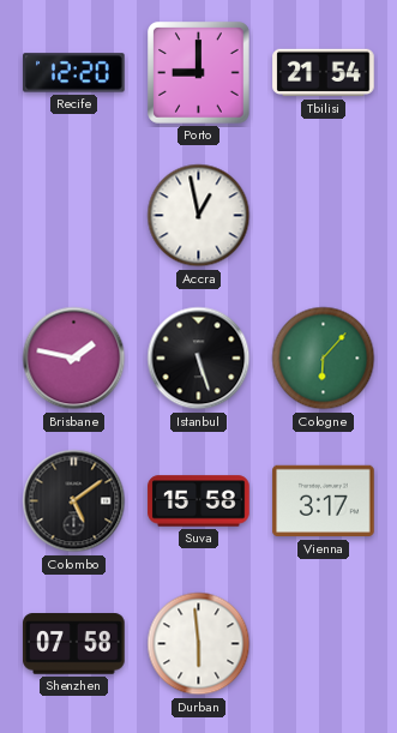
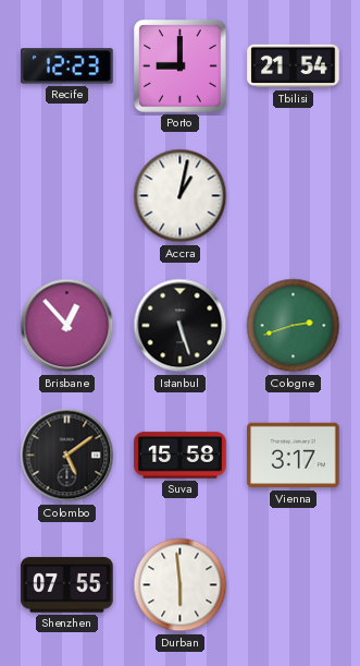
Recife: 12:20 -> 12:23 (67, 66)
Accra: 12:58 -> 1:02 (181, 196)
Brisbane: 1:47 -> 12:53 (67, 326)
Cologne: 6:07 -> 2:42 (294, 326)
Shenzhen: 07:58 -> 07:55 (67, 585)
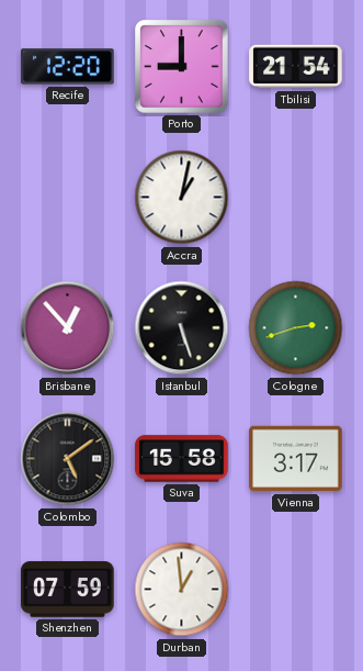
Recife: 12:23 -> 12:20 (68, 67)
Shenzhen: 07:55 -> 07:59 (68, 590)
Durban: 5:59 -> 12:59 (182, 590)
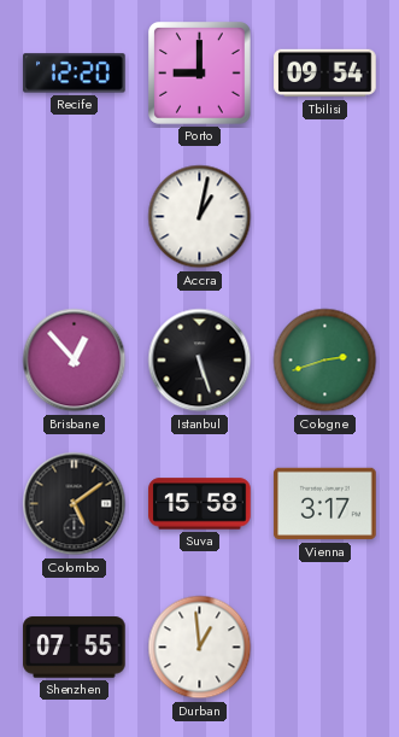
Tbilisi: 21:54 -> 09:54 (325, 74)
Shenzhen: 07:59 -> 07:55 (75, 648)
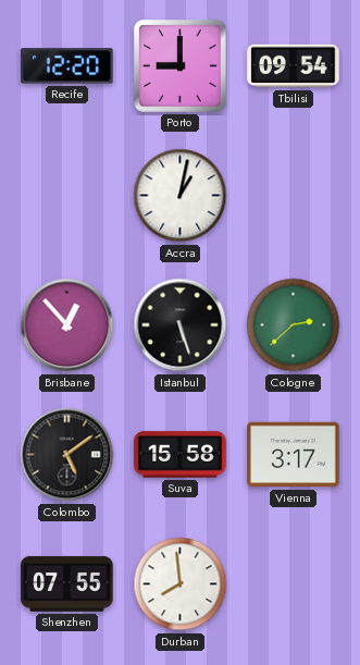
Cologne: 2:42 -> 2:38 (294, 325)
Durban: 12:59 -> 7:59 (181, 584)
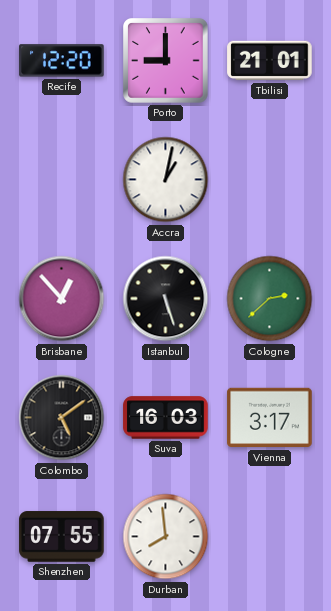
Tbilisi: 09:54 -> 21:01 (270, 61)
Suva: 15:58 -> 16:03 (166, 418)
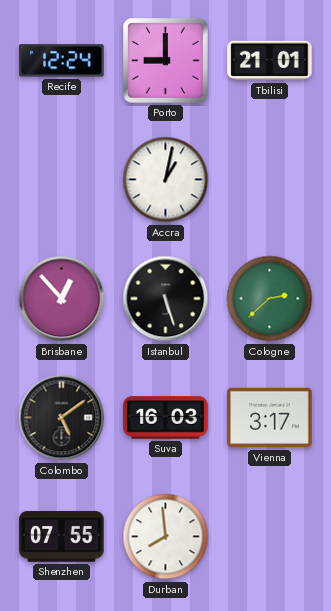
Recife: 12:20 -> 12:24 (62, 61)
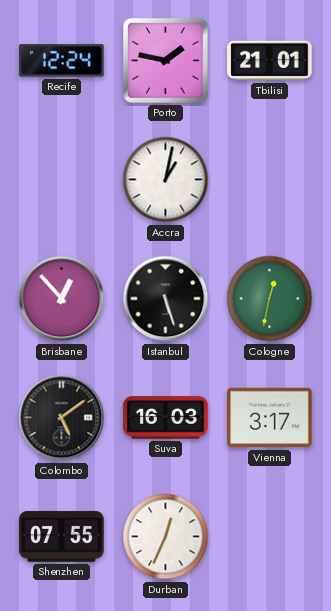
Porto: 9:00 -> 1:47 (166, 61)
Cologne: 2:38 -> 12:32 (270, 299)
Durban: 7:59 -> 12:34 (166, 537)
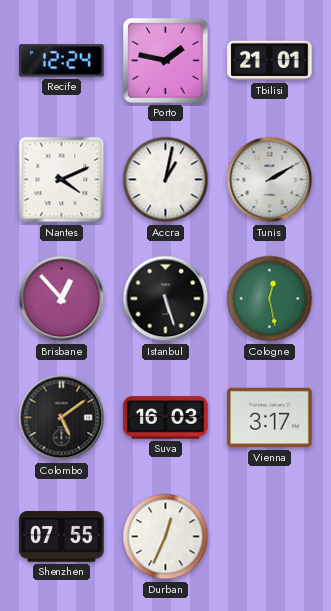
Nantes: none -> 4:11 (62, 180)
Tunis: none -> 2:10 (270, 180)
Cologne: 12:32 -> 12:28 (270, 299)
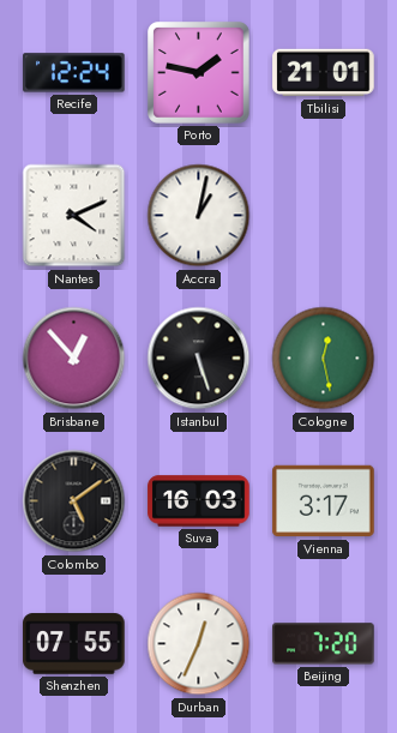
Tunis: 2:10 -> none (270, 180)
Beijing: none -> 7:20 (324, 644)
